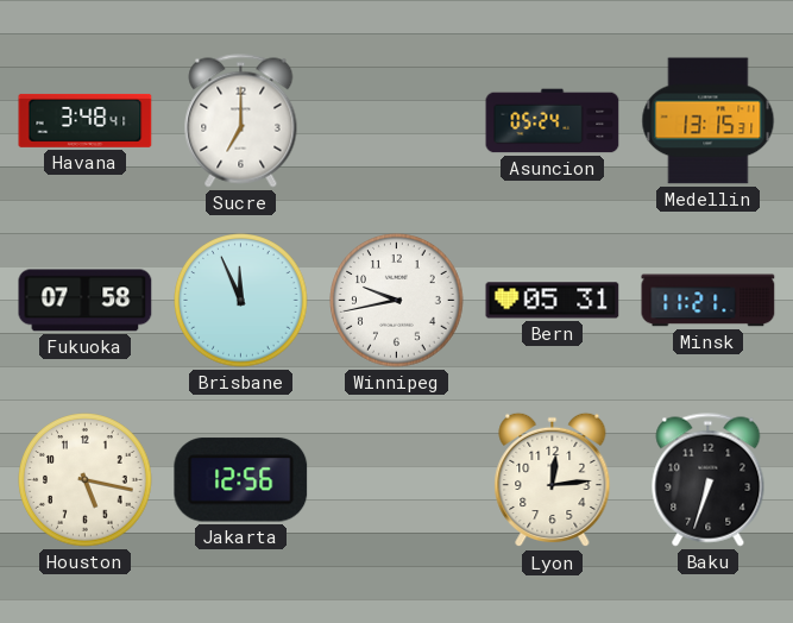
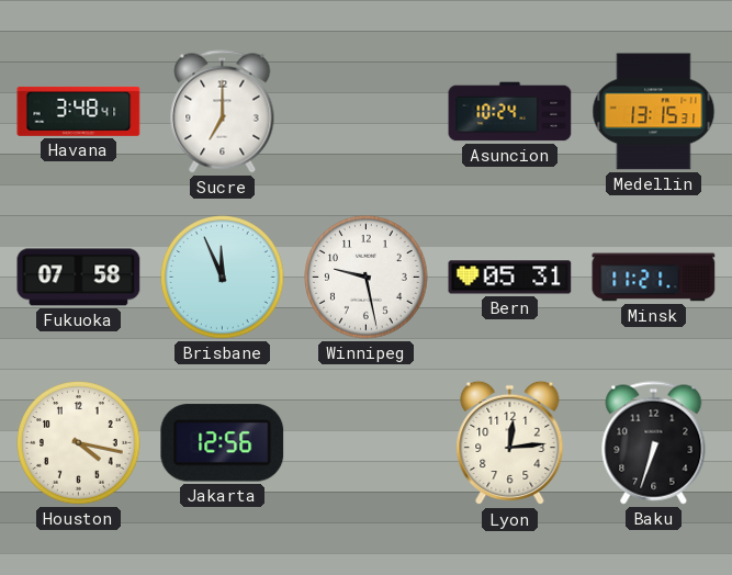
Asuncion: 05:24 -> 10:24 (510, 112)
Winnipeg: 9:43 -> 9:28 (367, 278)
Houston: 5:17 -> 4:17 (79, 443)
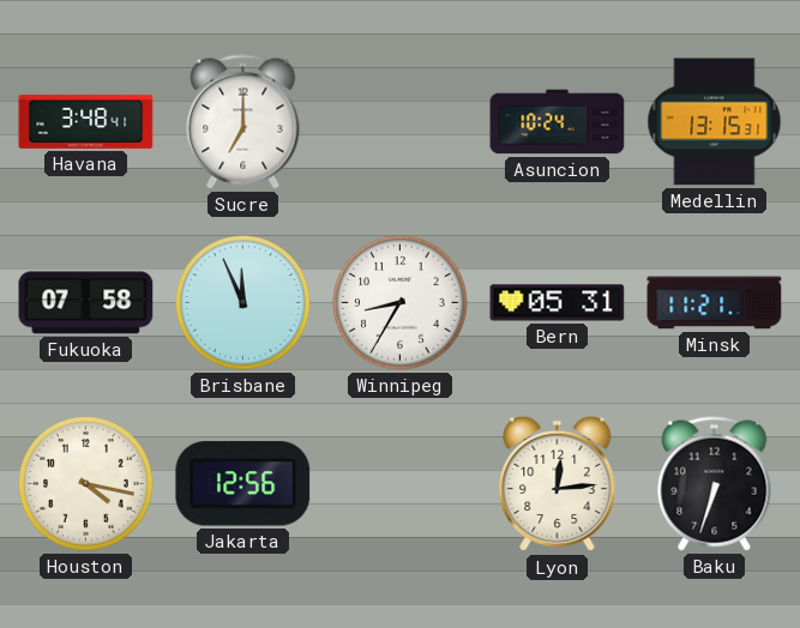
Winnipeg: 9:28 -> 8:35 (401, 303)
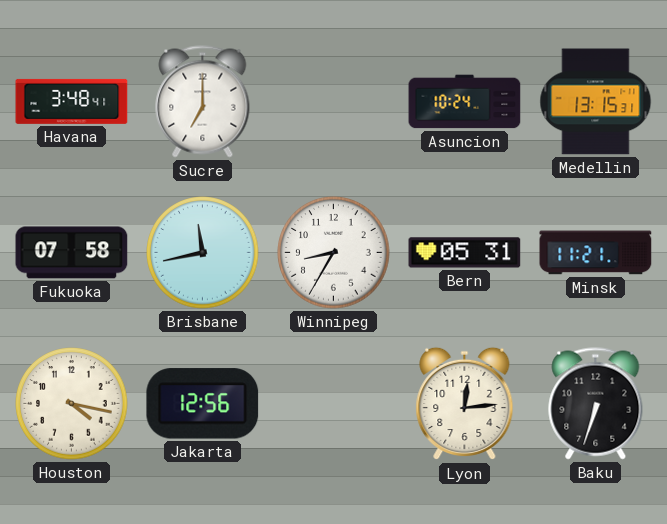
Brisbane: 11:56 -> 11:43 (203, 253)
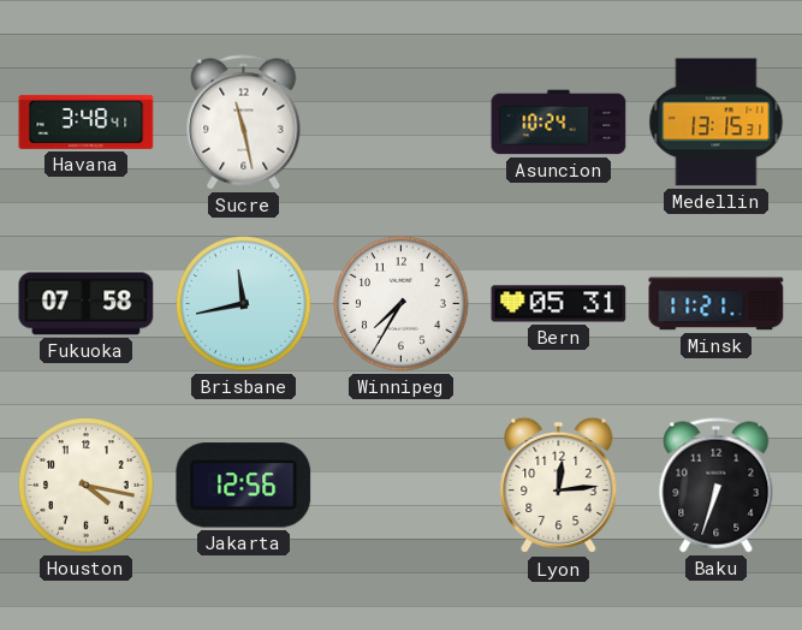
Sucre: 7:00 -> 11:28 (244, 123)
Winnipeg: 8:35 -> 7:35 (402, 304)
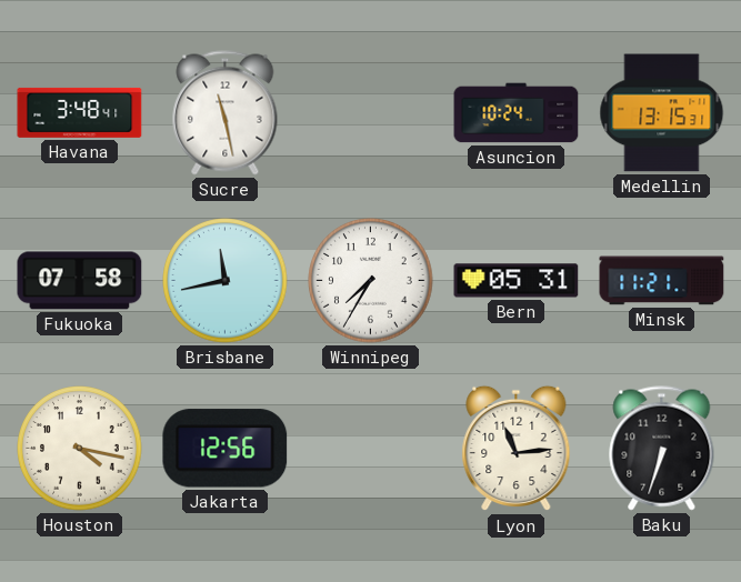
Lyon: 12:14 -> 11:14 (517, 449)
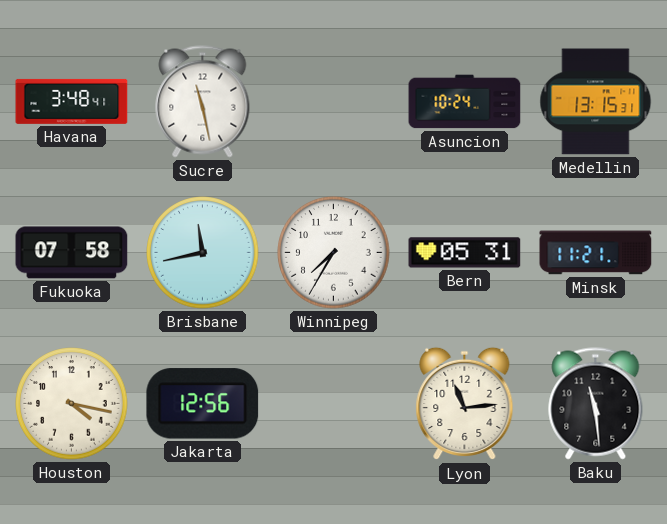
Baku: 6:33 -> 11:29 (596, 404)
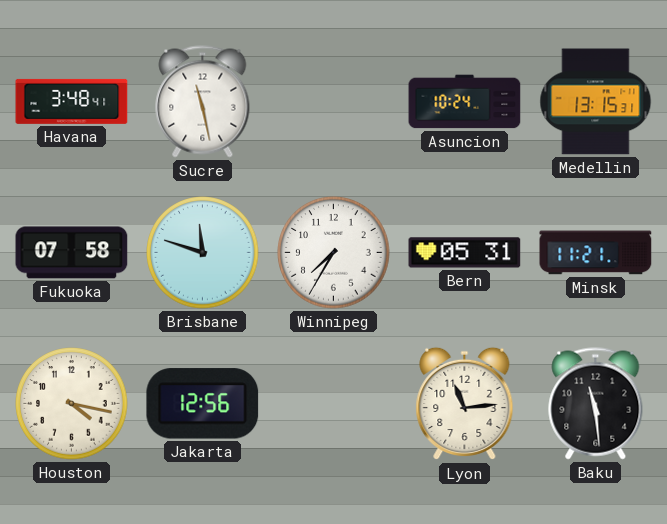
Brisbane: 11:43 -> 11:48 (203, 253)
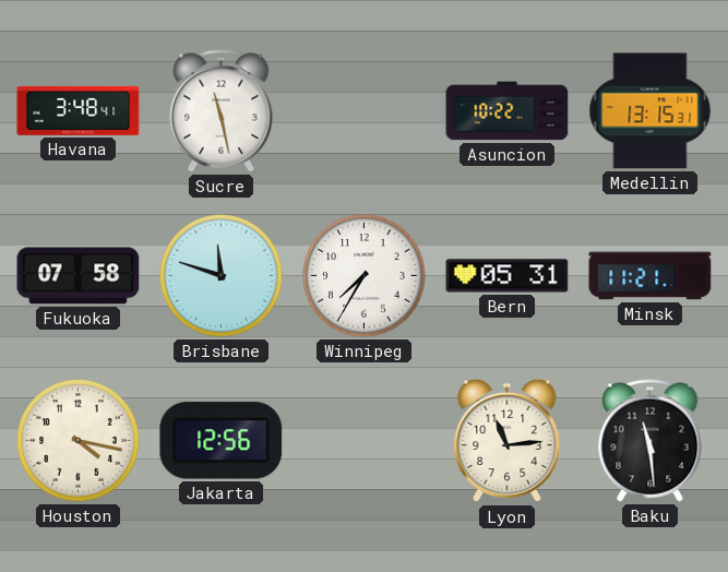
Asuncion: 10:24 -> 10:22 (508, 111)
